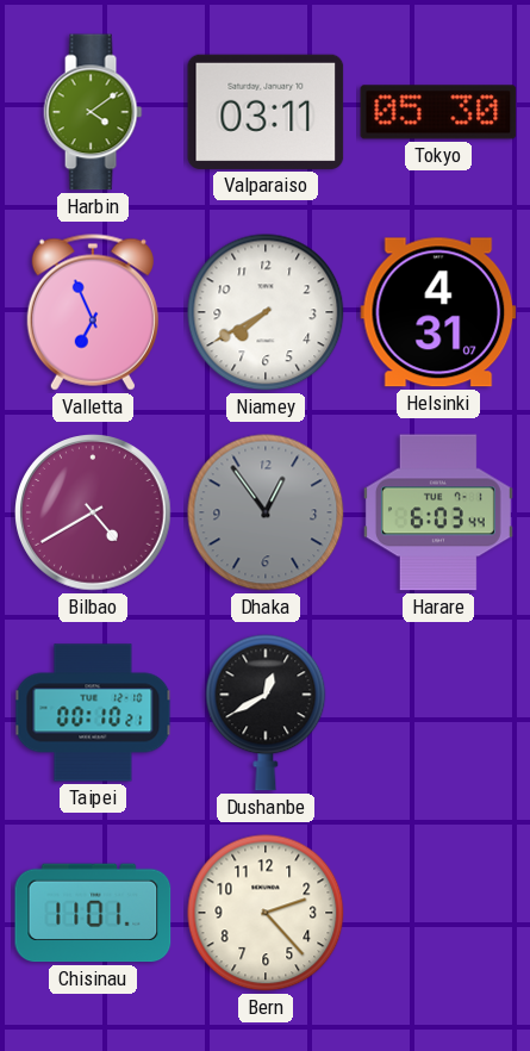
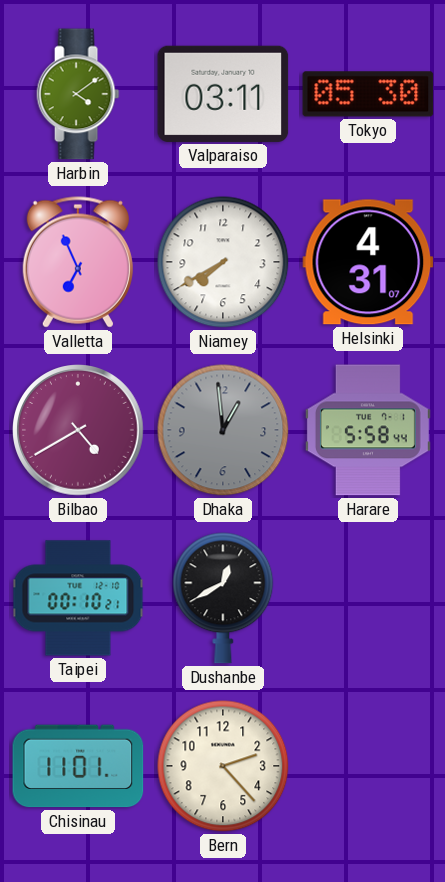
Dhaka: 12:54 -> 12:59 (223, 430)
Harare: 6:03 -> 5:58 (368, 430)
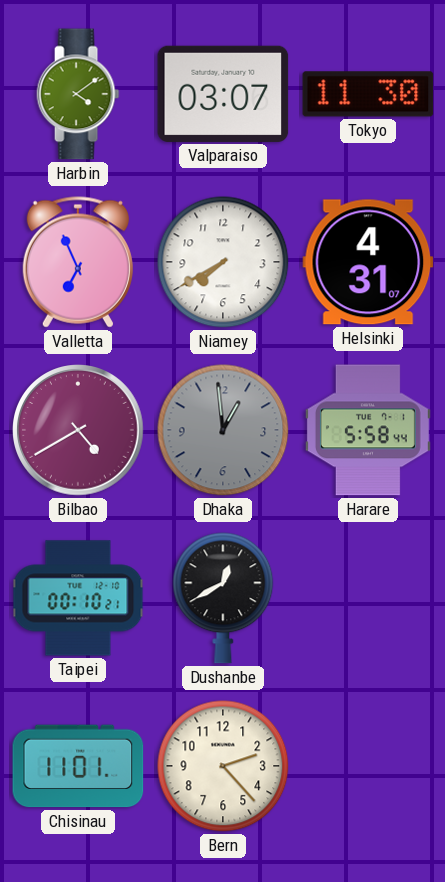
Valparaiso: 03:11 -> 03:07 (223, 94)
Tokyo: 05:30 -> 11:30 (368, 94)
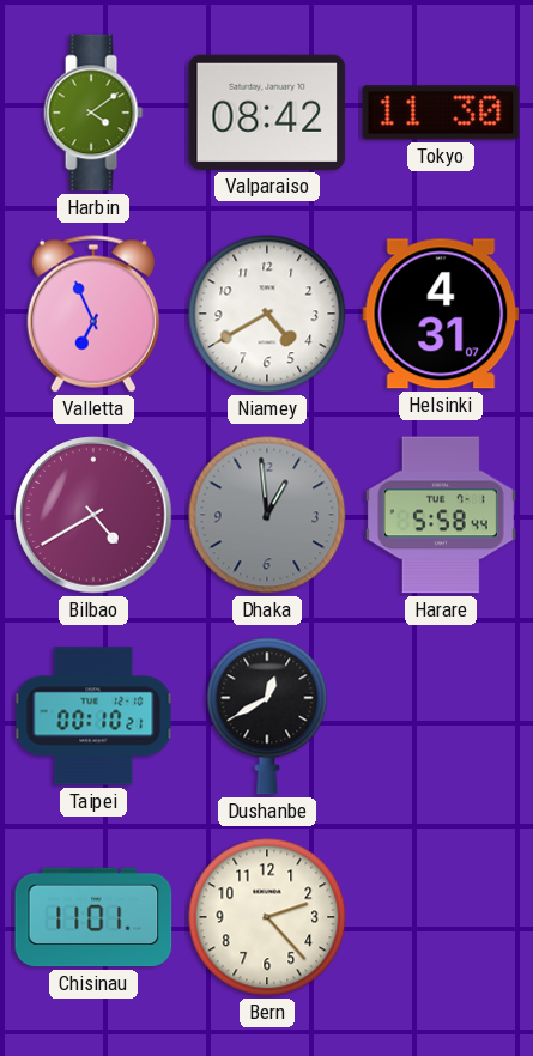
Valparaiso: 03:07 -> 08:42 (267, 113)
Niamey: 7:40 -> 4:40 (267, 314)
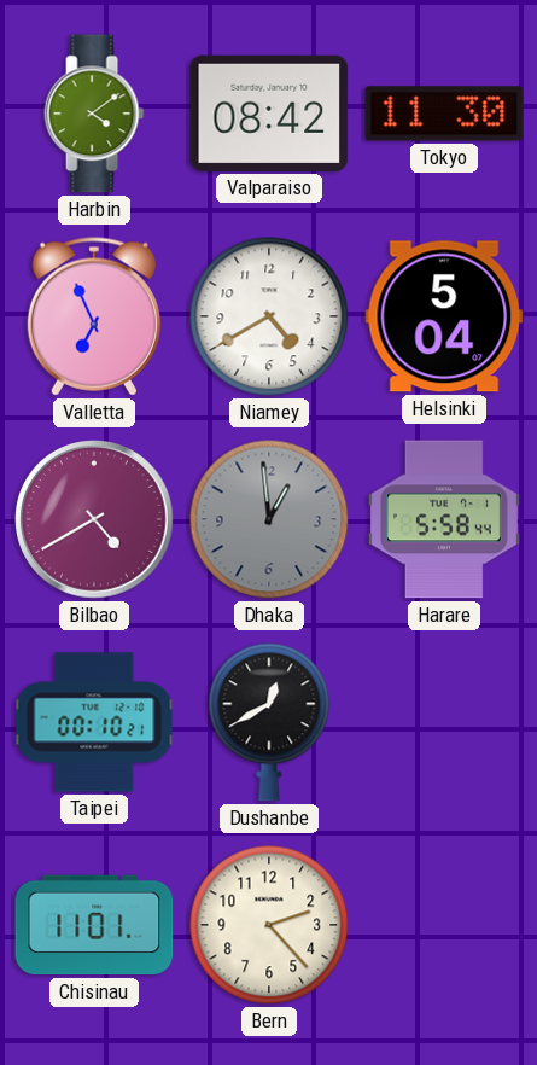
Helsinki: 4:31 -> 5:04 (444, 316)
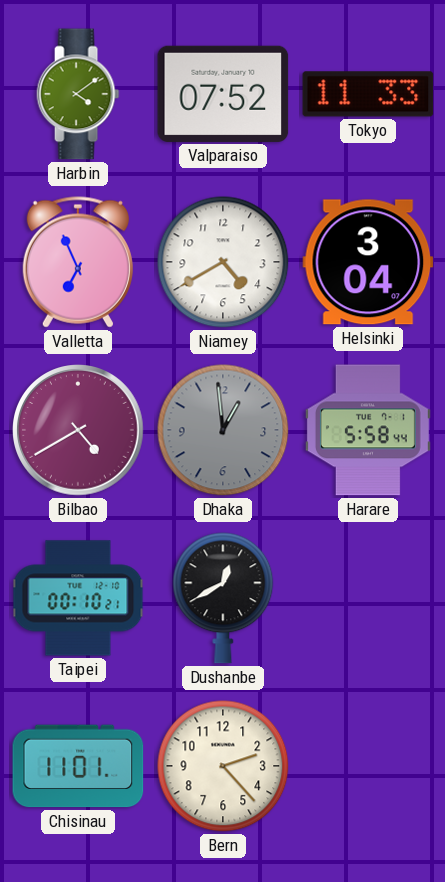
Valparaiso: 08:42 -> 07:52 (223, 94)
Tokyo: 11:30 -> 11:33 (368, 94)
Helsinki: 5:04 -> 3:04 (368, 262)
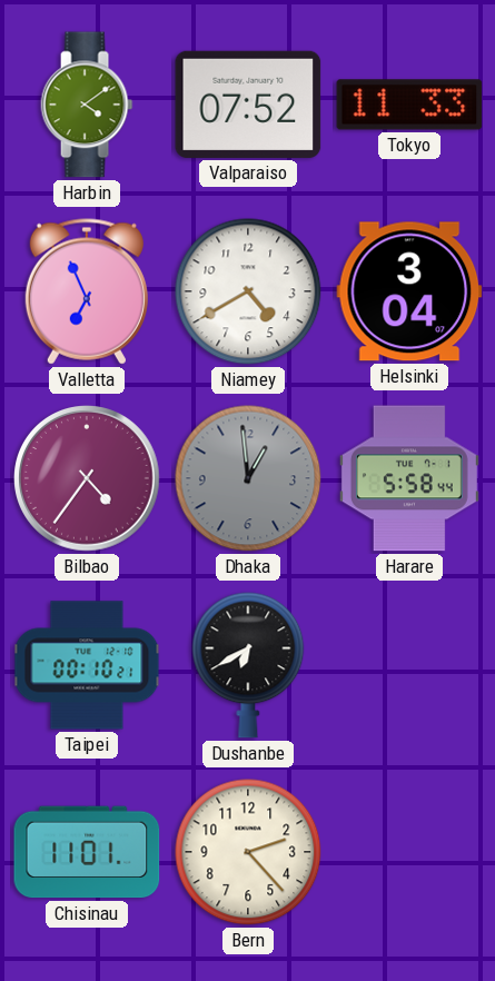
Bilbao: 4:40 -> 4:36 (87, 478)
Dushanbe: 12:40 -> 6:40 (248, 665)
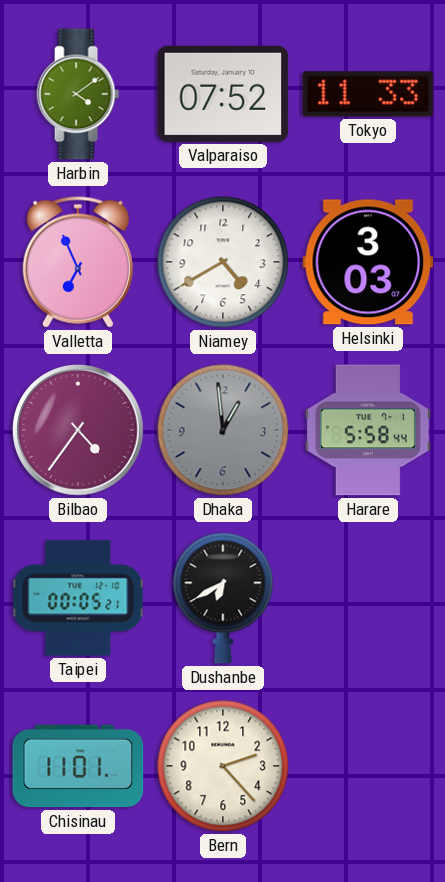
Helsinki: 3:04 -> 3:03 (368, 262)
Taipei: 00:10 -> 00:05 (78, 598)
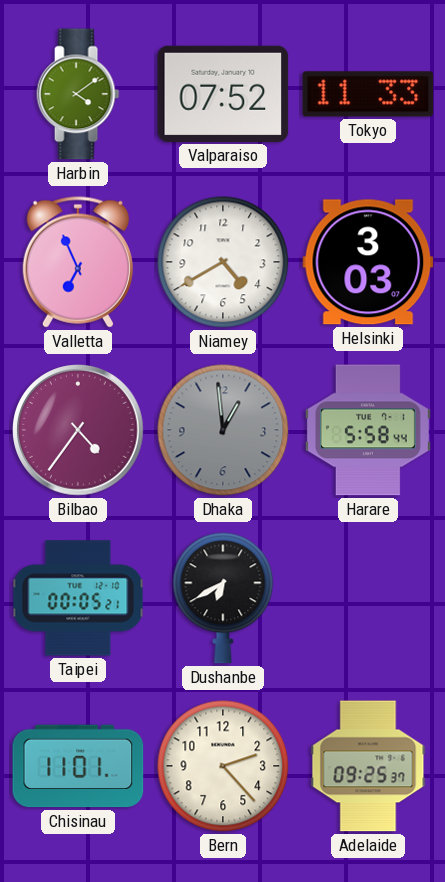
Adelaide: none -> 09:25 (368, 766)
